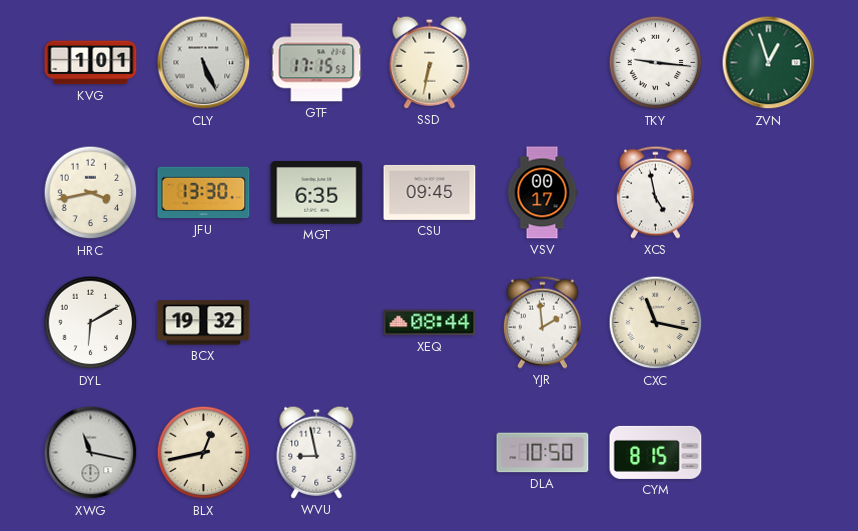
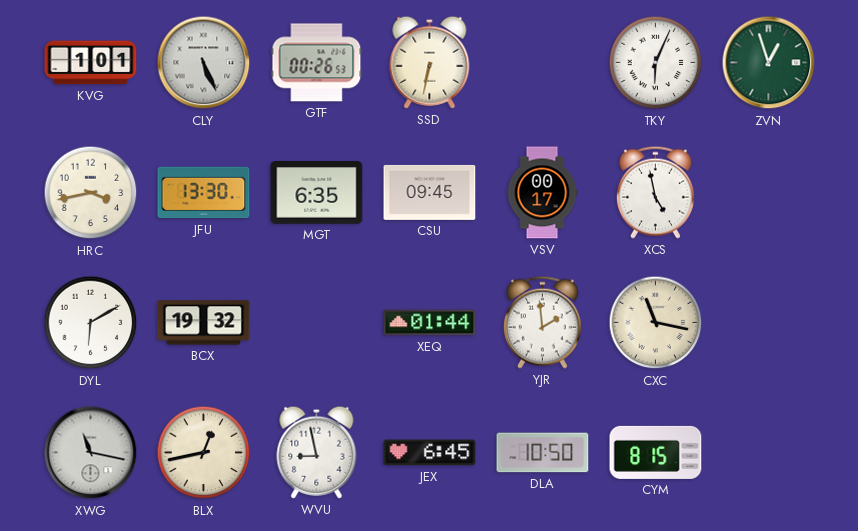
GTF: 17:15 -> 00:26 (317, 63)
TKY: 9:16 -> 6:04 (656, 63)
XEQ: 08:44 -> 01:44 (430, 323)
JEX: none -> 6:45 (430, 453)
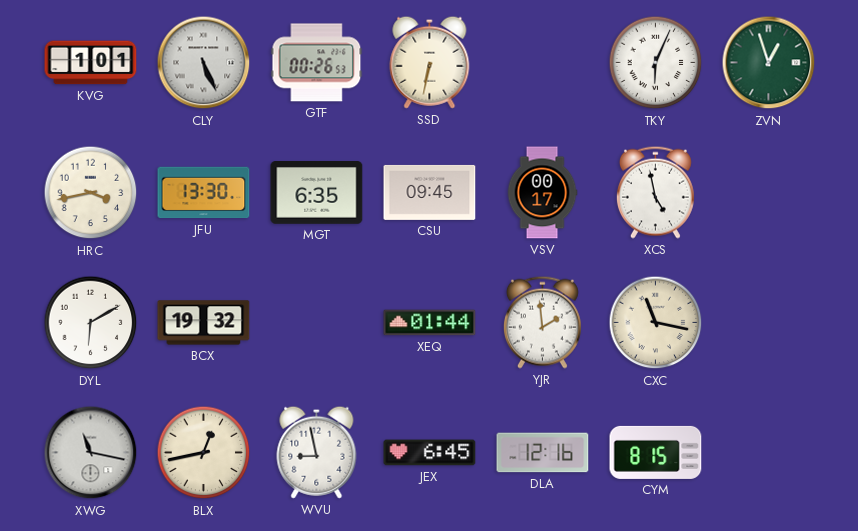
DLA: 10:50 -> 12:16 (543, 453)
